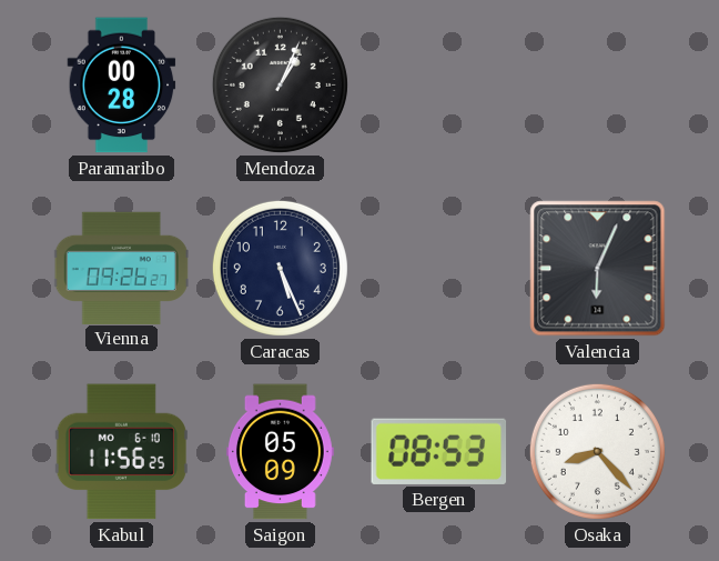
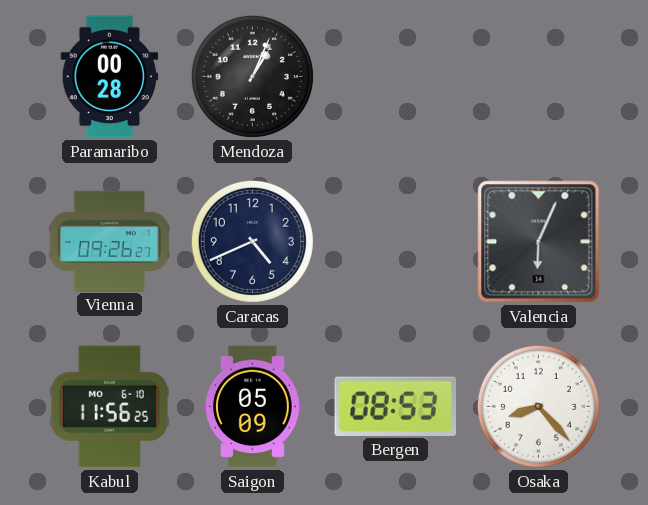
Caracas: 5:26 -> 4:41 (252, 241)
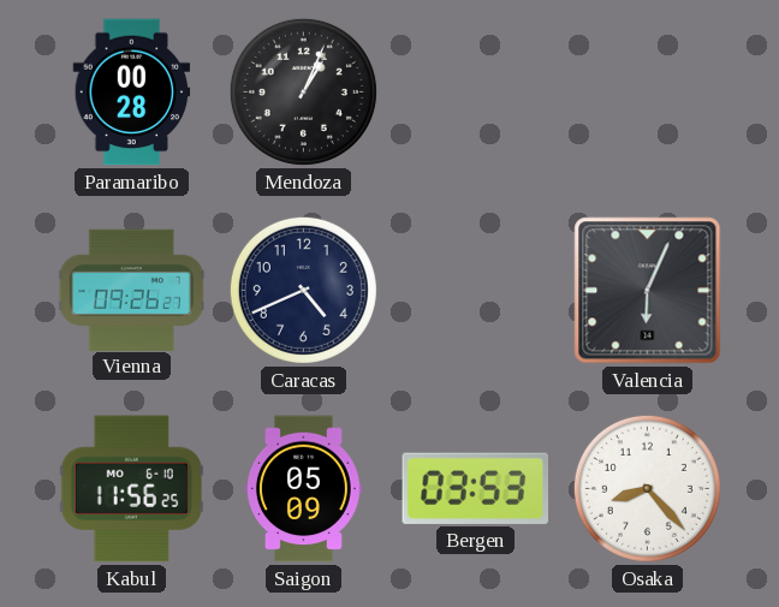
Bergen: 08:53 -> 03:53 (476, 488)
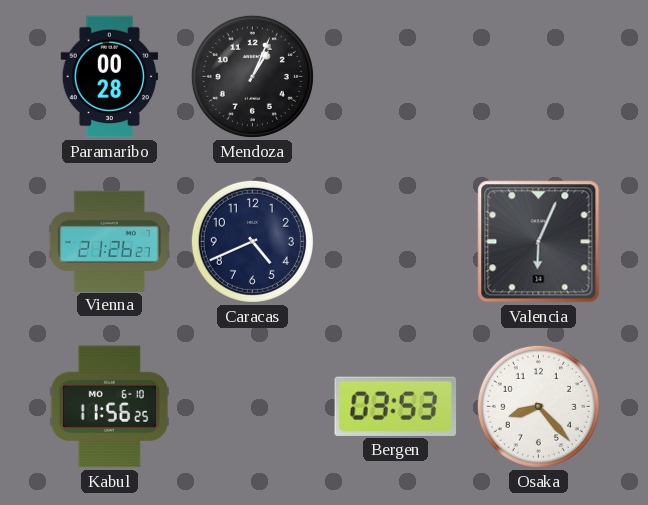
Vienna: 09:26 -> 21:26 (109, 241)
Saigon: 05:09 -> none (303, 489)
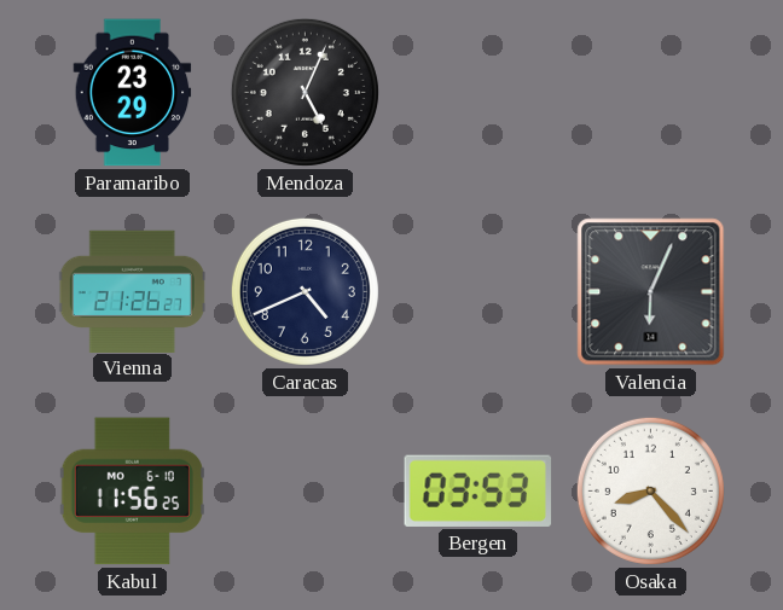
Paramaribo: 00:28 -> 23:29 (133, 93)
Mendoza: 1:04 -> 5:04 (304, 92)
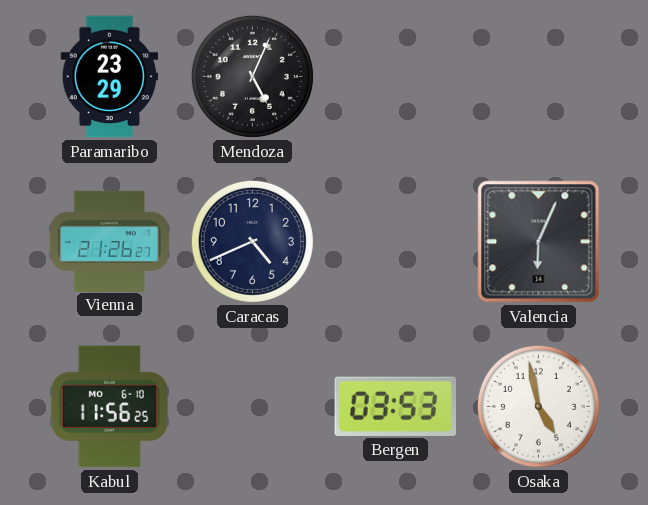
Osaka: 8:23 -> 4:58 (538, 406)
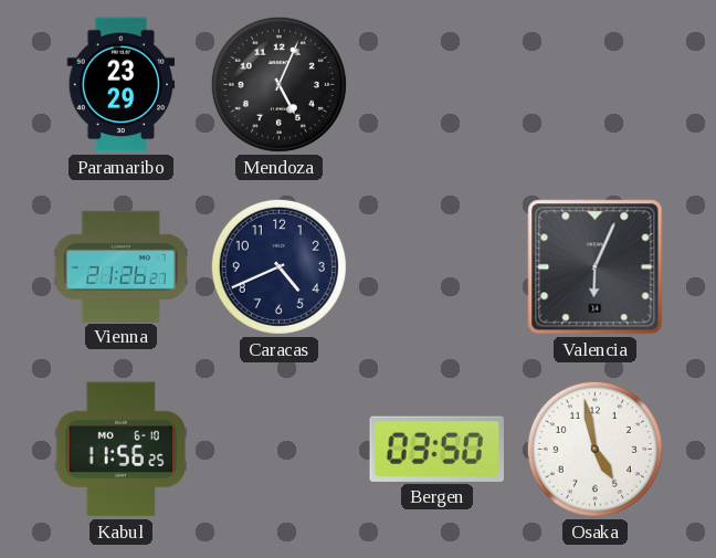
Bergen: 03:53 -> 03:50 (438, 449)
